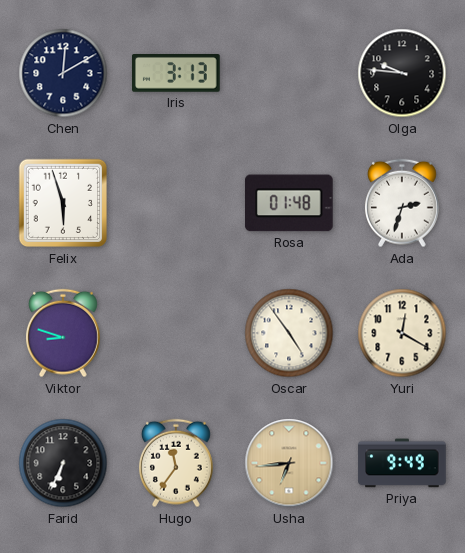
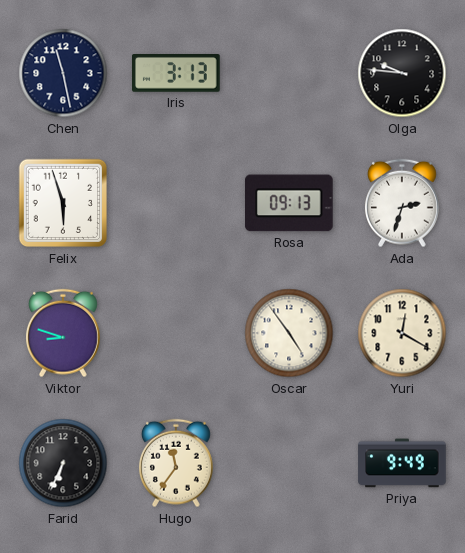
Chen: 12:10 -> 11:28 (63, 73)
Rosa: 01:48 -> 09:13 (290, 203)
Usha: 6:44 -> none (289, 463)
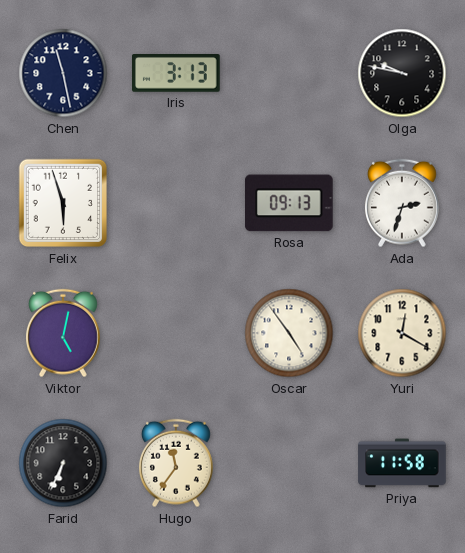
Olga: 9:46 -> 9:47 (402, 73)
Viktor: 8:48 -> 5:02 (63, 333)
Priya: 9:49 -> 11:58 (402, 463)
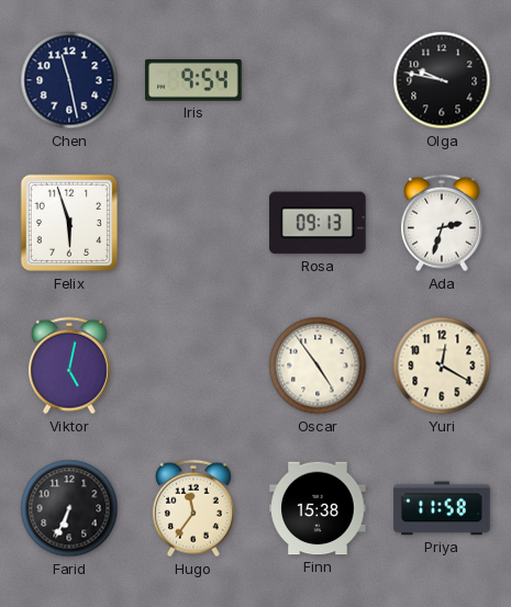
Iris: 3:13 -> 9:54 (195, 81)
Finn: none -> 15:38 (318, 508)
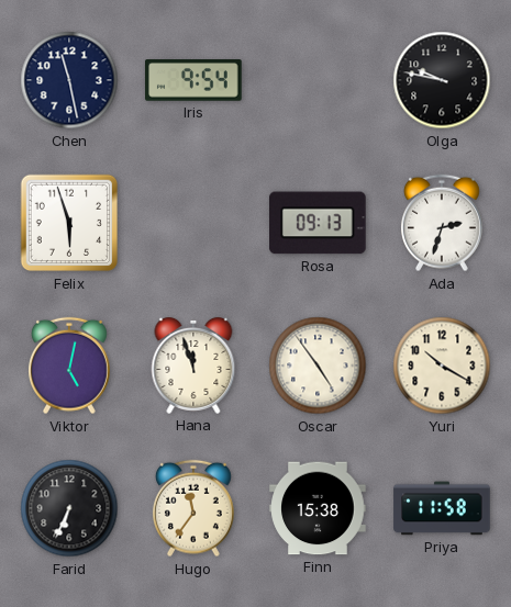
Hana: none -> 11:57 (193, 366)
Yuri: 12:20 -> 10:20 (442, 366)
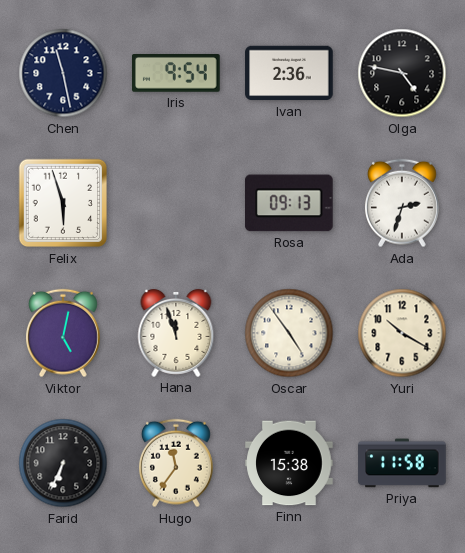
Ivan: none -> 2:36 (289, 73)
Olga: 9:47 -> 4:47 (402, 73)
